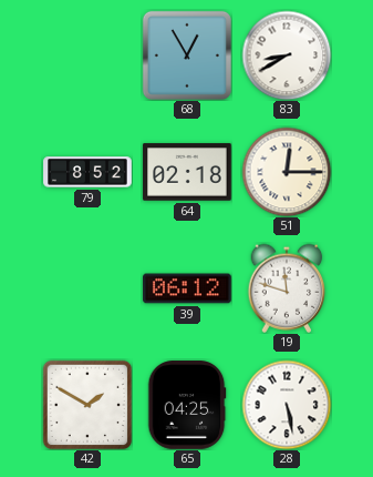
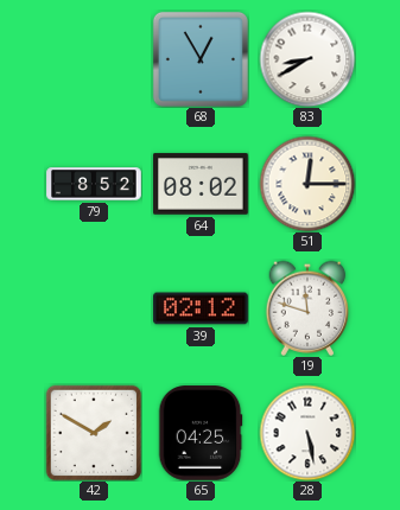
64: 02:18 -> 08:02 (201, 184)
39: 06:12 -> 02:12 (201, 308)
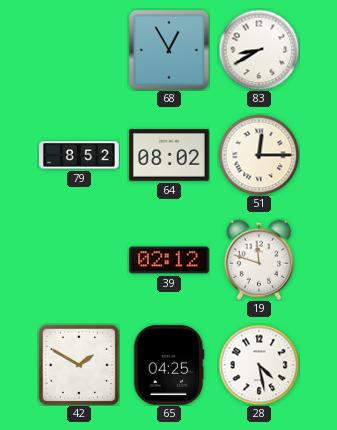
28: 5:28 -> 4:28 (259, 365)
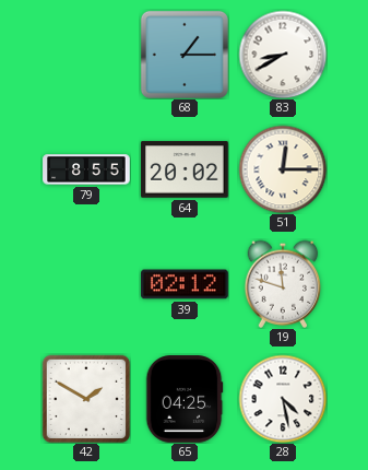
68: 12:55 -> 1:15 (185, 55)
79: 8:52 -> 8:55 (86, 169)
64: 08:02 -> 20:02 (185, 169)
